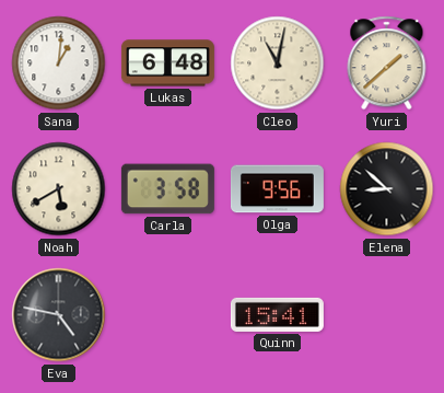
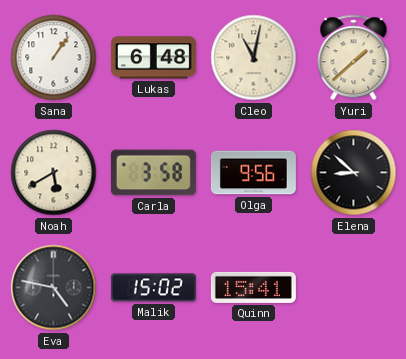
Sana: 1:01 -> 1:06 (54, 58)
Malik: none -> 15:02 (153, 288)
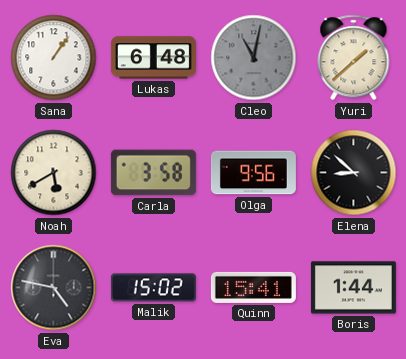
Cleo dial: cream -> grey (254, 58)
Boris: none -> 1:44 (353, 288)
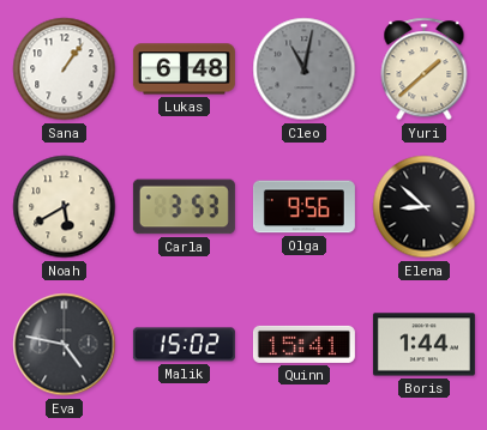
Carla: 3:58 -> 3:53 (184, 207)
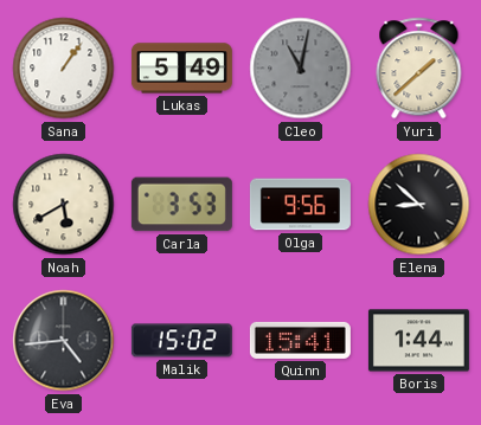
Lukas: 6:48 -> 5:49 (181, 69)
Eva: 4:47 -> 4:44 (64, 341)
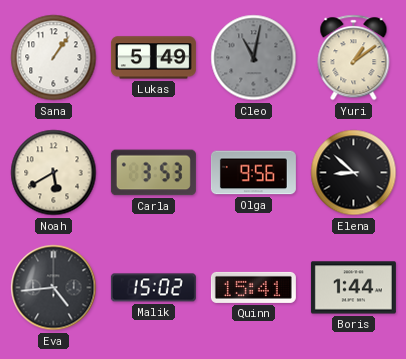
Yuri: 1:38 -> 1:09 (354, 58)
